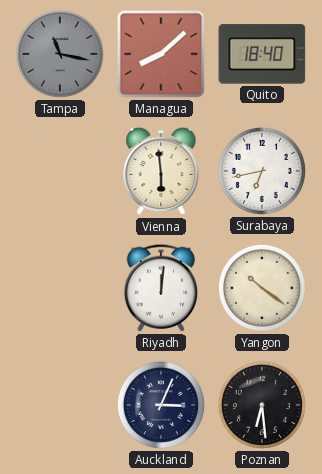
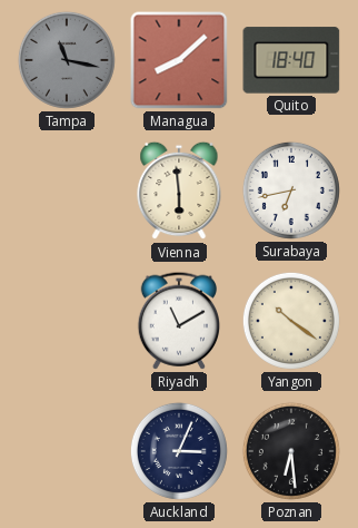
Riyadh: 12:01 -> 11:10 (178, 321)
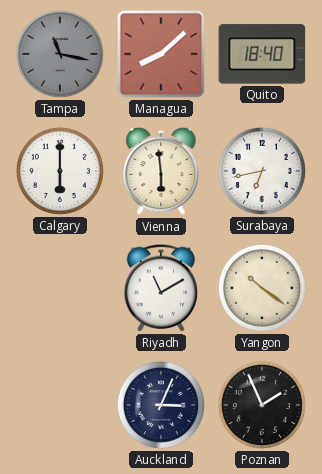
Calgary: none -> 6:00 (60, 171)
Poznan: 6:29 -> 1:56 (262, 405)
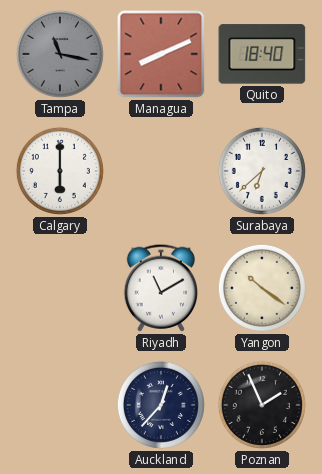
Managua: 8:08 -> 8:11 (161, 54)
Vienna: 5:59 -> none (161, 171)
Surabaya: 6:43 -> 6:38 (262, 171)
Auckland: 3:04 -> 12:37 (161, 405)
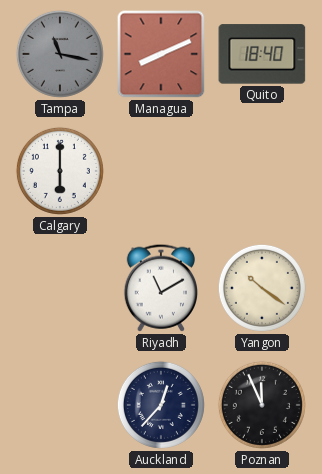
Surabaya: 6:38 -> none (262, 171)
Poznan: 1:56 -> 11:56 (262, 405)
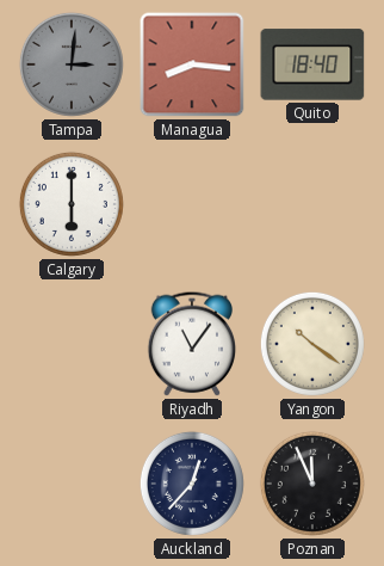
Tampa: 11:17 -> 3:01 (72, 64)
Managua: 8:11 -> 8:16 (192, 64)
Riyadh: 11:10 -> 11:06 (191, 344)
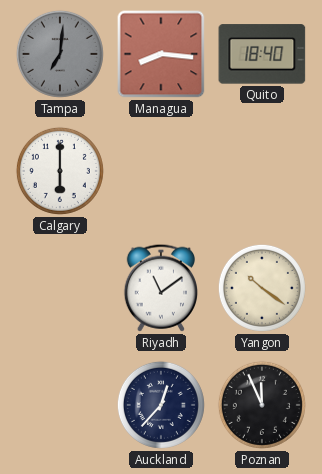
Tampa: 3:01 -> 7:01 (60, 54)
Riyadh: 11:06 -> 11:09 (160, 288)
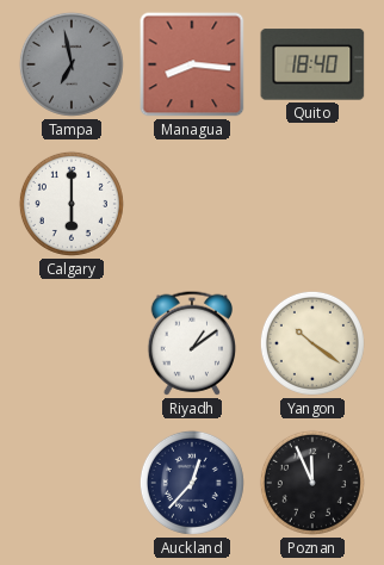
Tampa: 7:01 -> 6:58 (72, 64)
Riyadh: 11:09 -> 1:09 (191, 343)
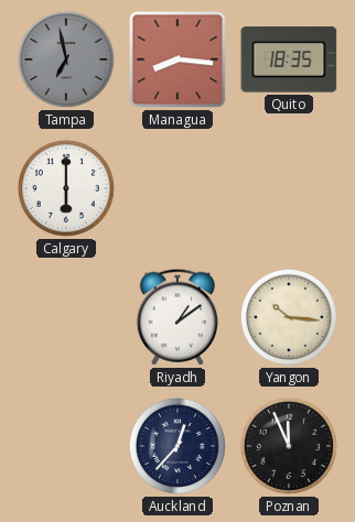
Quito: 18:40 -> 18:35 (289, 59)
Yangon: 10:21 -> 10:16 (289, 317)
